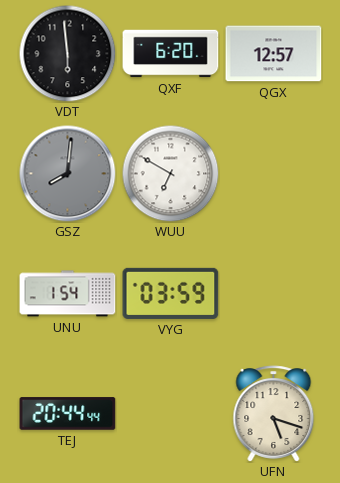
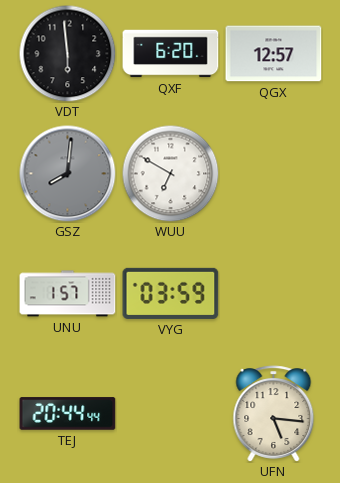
UNU: 1:54 -> 1:57 (68, 294)
UFN: 5:18 -> 5:16 (274, 414)
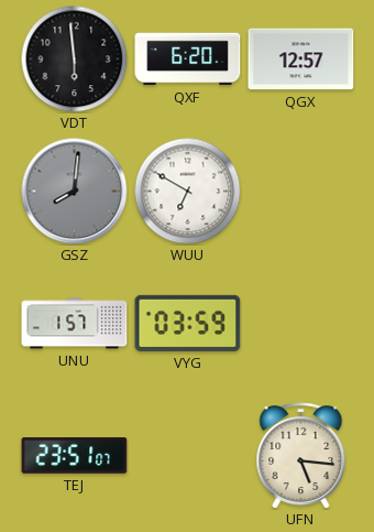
TEJ: 20:44 -> 23:51 (75, 456)
